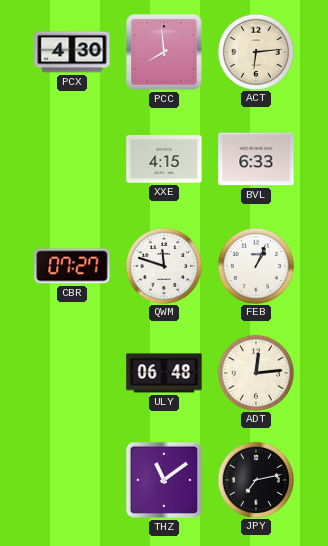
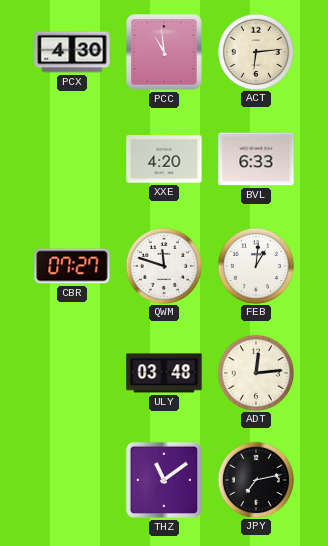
PCC: 7:59 -> 10:59 (164, 52)
XXE: 4:15 -> 4:20 (164, 159)
FEB: 1:04 -> 1:01 (255, 265)
ULY: 06:48 -> 03:48 (164, 373)
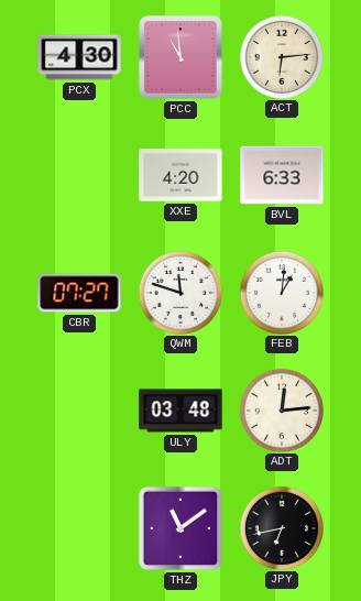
JPY: 7:13 -> 6:43 (281, 527)
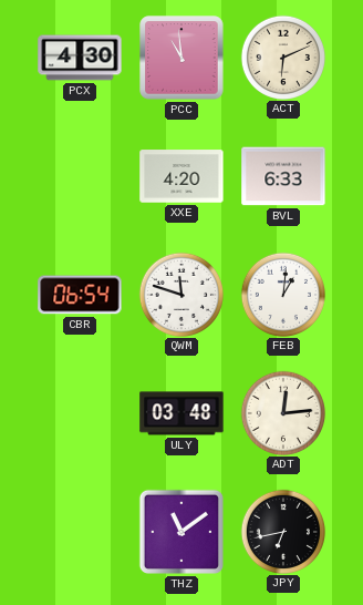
ACT: 6:14 -> 6:11 (282, 57)
CBR: 07:27 -> 06:54 (80, 295)
